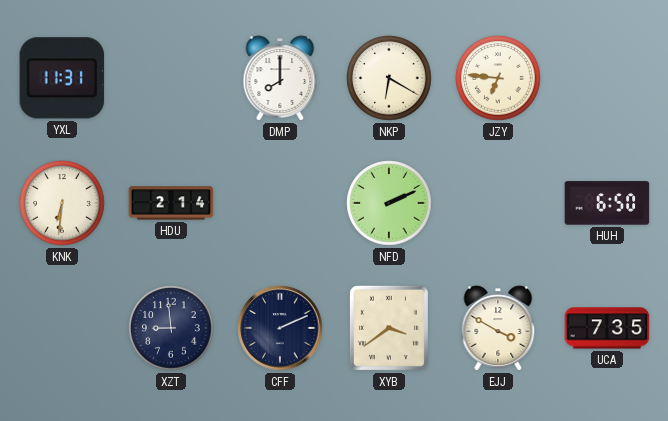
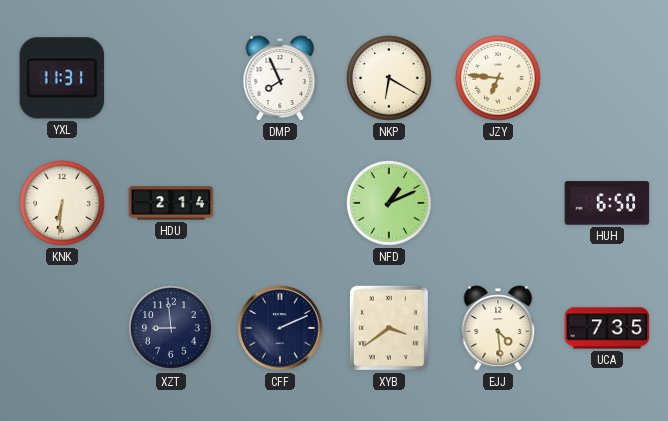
DMP: 8:00 -> 7:56 (280, 78)
NFD: 2:11 -> 1:11 (389, 203)
EJJ: 3:50 -> 4:29 (498, 328)
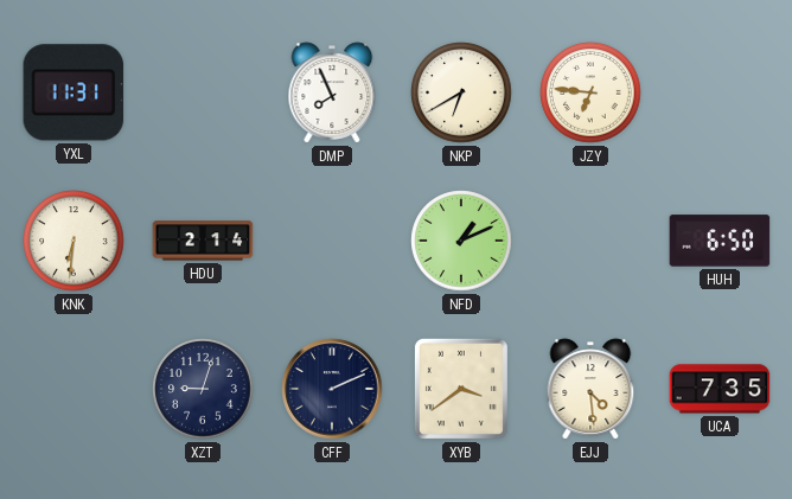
NKP: 6:20 -> 6:40 (461, 92)
XZT: 8:59 -> 9:03 (203, 389)
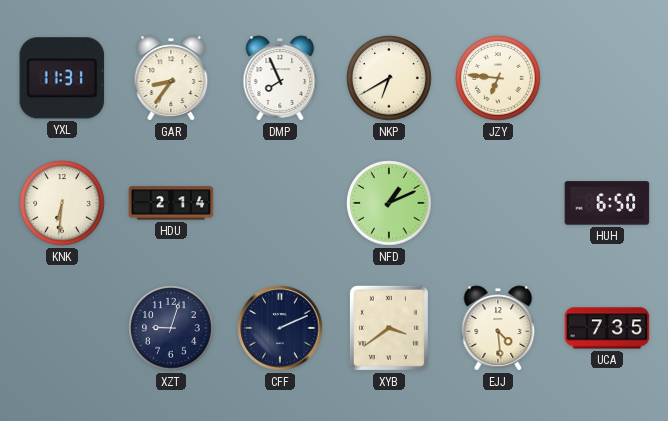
GAR: none -> 8:36 (171, 78)
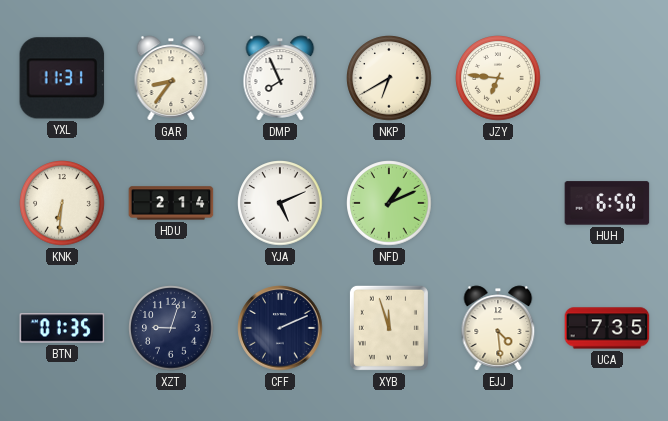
YJA: none -> 5:11 (280, 203)
BTN: none -> 01:35 (62, 328)
XYB: 3:39 -> 11:57 (389, 328)
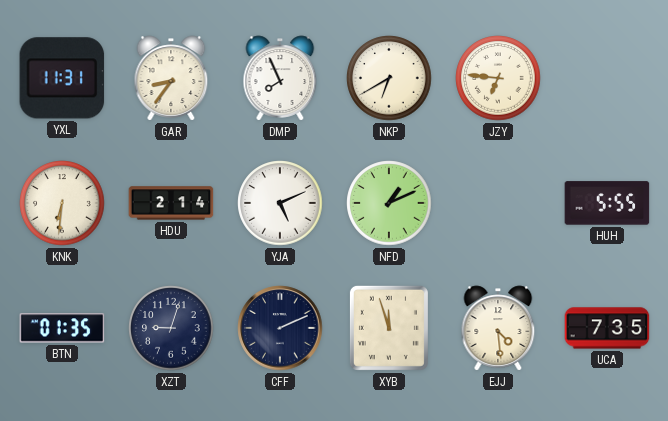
HUH: 6:50 -> 5:55 (607, 203)
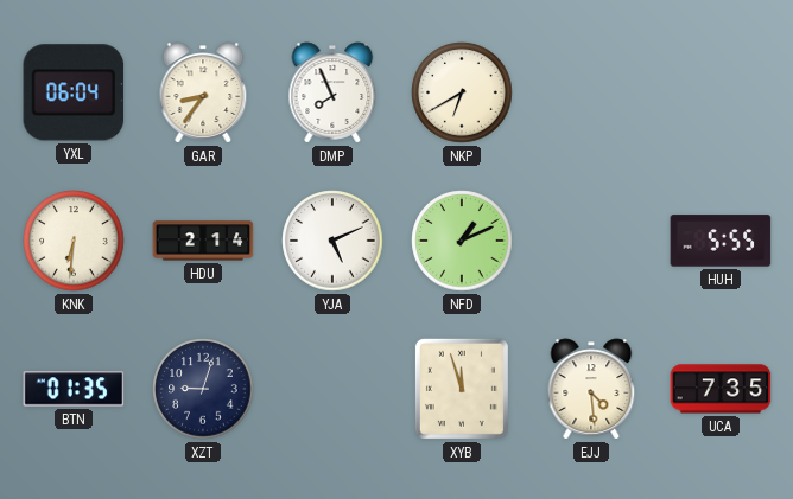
YXL: 11:31 -> 06:04 (74, 92)
JZY: 6:46 -> none (498, 78)
CFF: 2:11 -> none (280, 328)
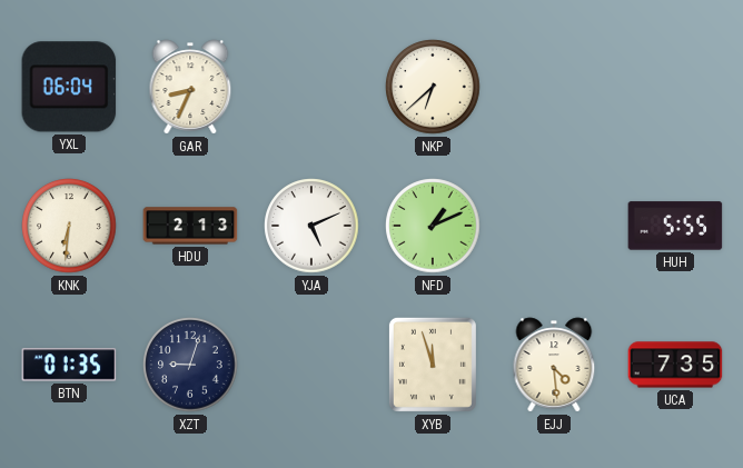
GAR: 8:36 -> 8:34 (190, 87)
DMP: 7:56 -> none (332, 92)
NKP: 6:40 -> 6:38 (433, 87)
HDU: 2:14 -> 2:13 (190, 226)
